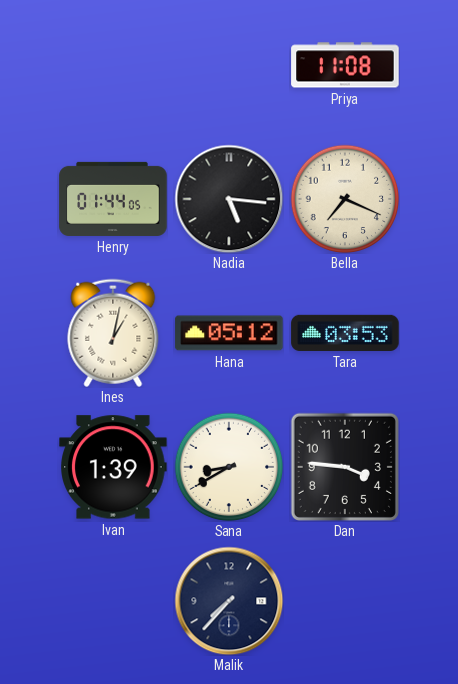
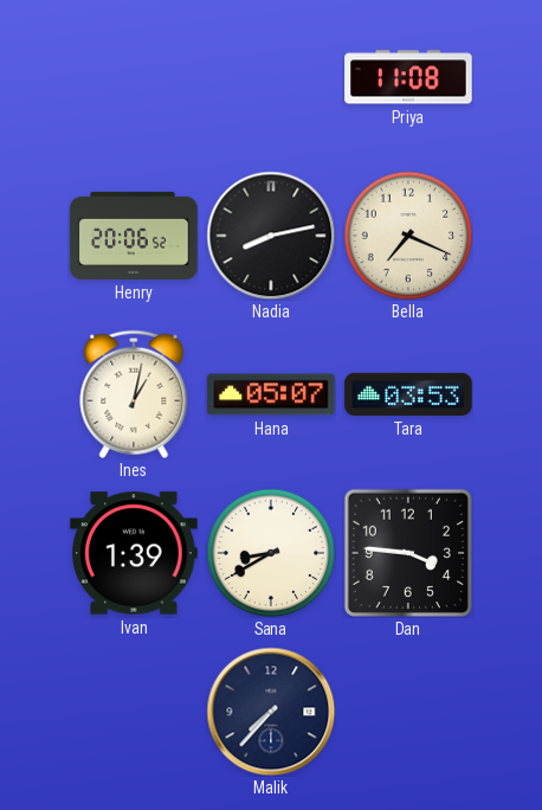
Henry: 01:44 -> 20:06 (134, 236)
Nadia: 5:16 -> 8:13 (271, 236)
Hana: 05:12 -> 05:07 (271, 394)
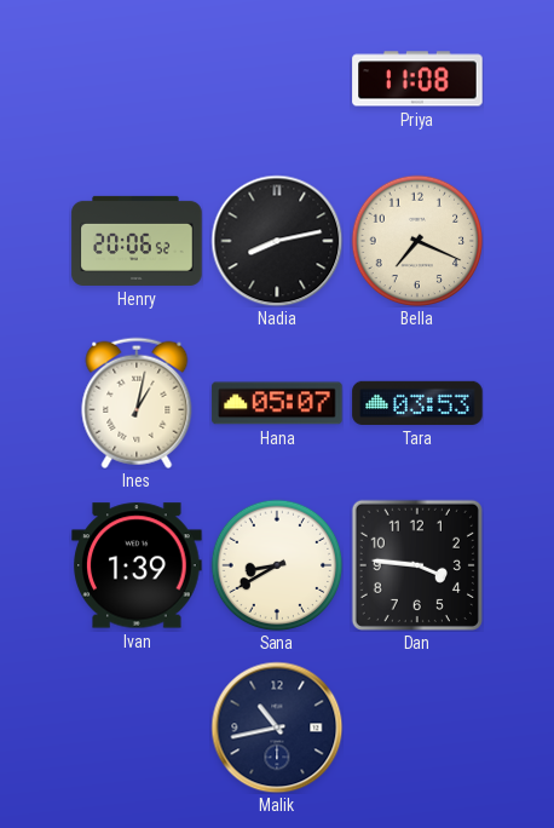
Malik: 7:37 -> 10:43 (277, 728)
